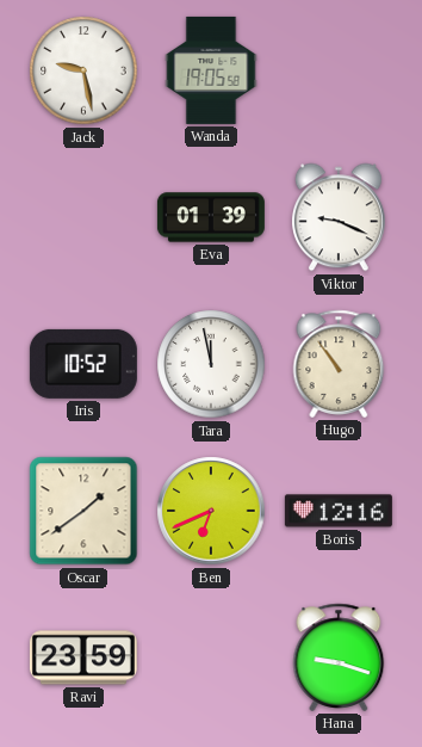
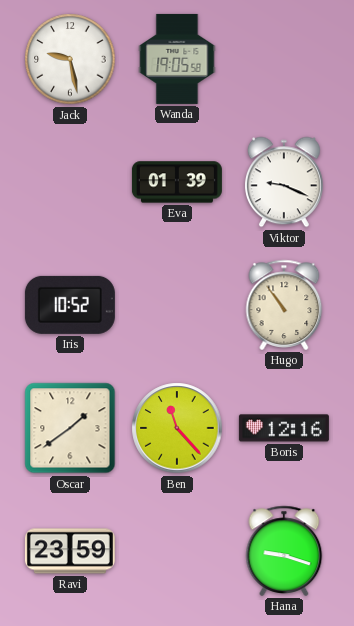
Tara: 11:58 -> none (211, 364)
Ben: 6:41 -> 11:23 (177, 428)
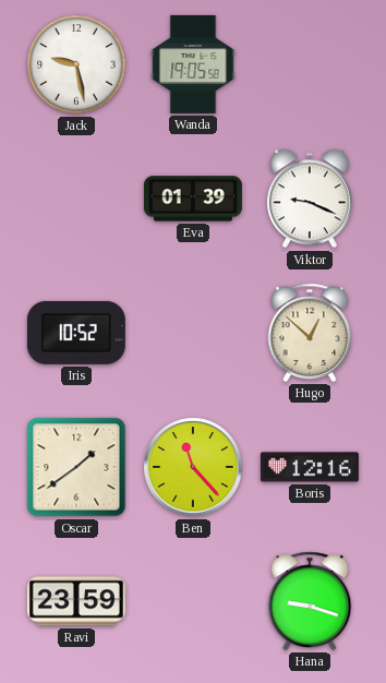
Hugo: 10:54 -> 12:52 (310, 333)
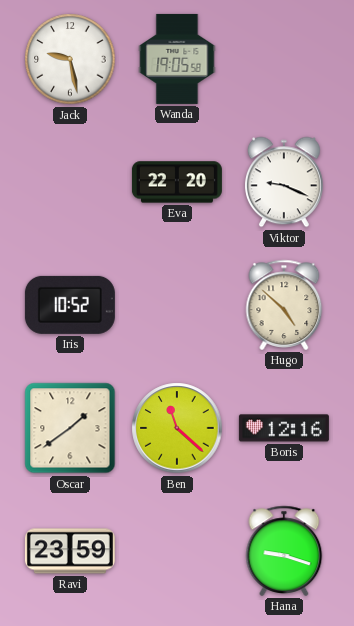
Eva: 01:39 -> 22:20 (177, 182)
Hugo: 12:52 -> 4:52 (284, 305)
Ben: 11:23 -> 11:22 (177, 428)
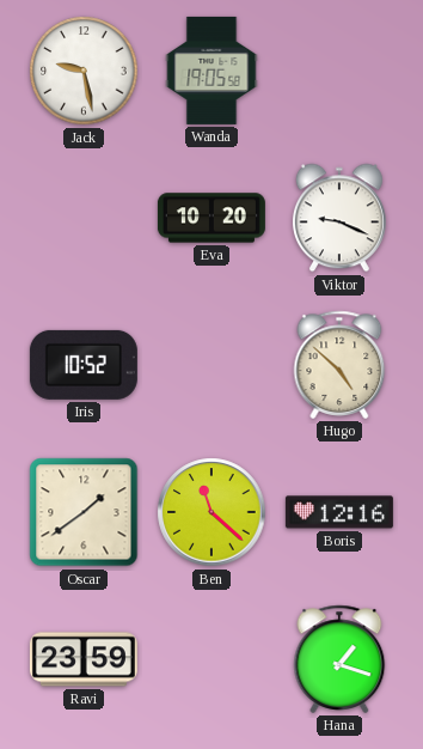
Eva: 22:20 -> 10:20 (211, 218)
Hana: 9:18 -> 1:18 (339, 659)
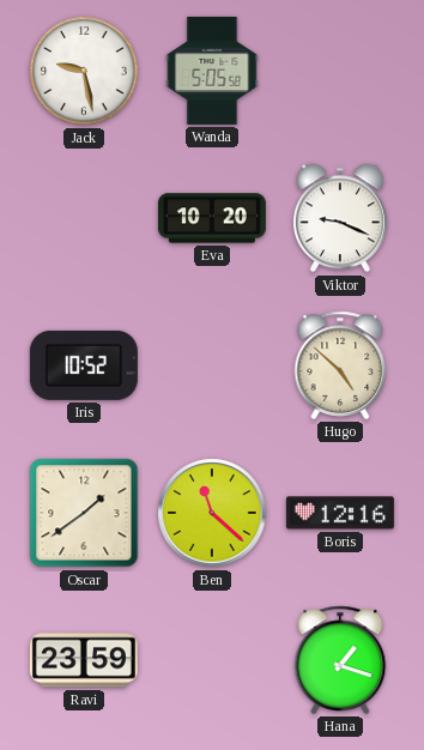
Wanda: 19:05 -> 5:05 (212, 71)
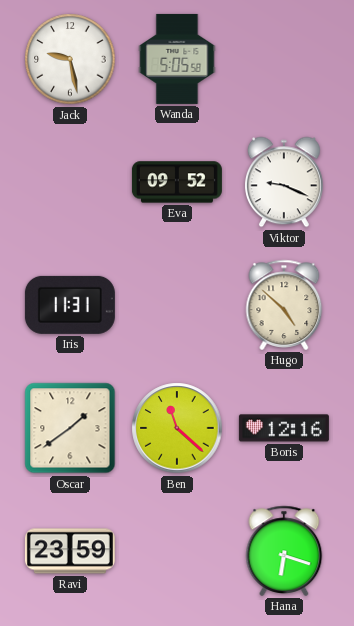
Eva: 10:20 -> 09:52 (177, 182)
Iris: 10:52 -> 11:31 (70, 305)
Hana: 1:18 -> 6:18 (284, 551)
